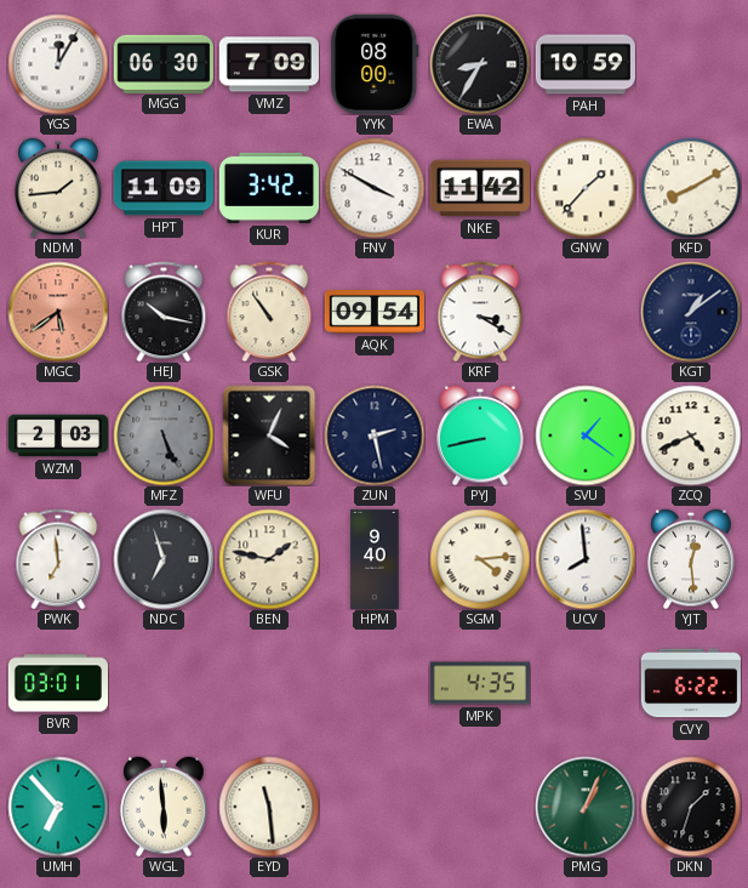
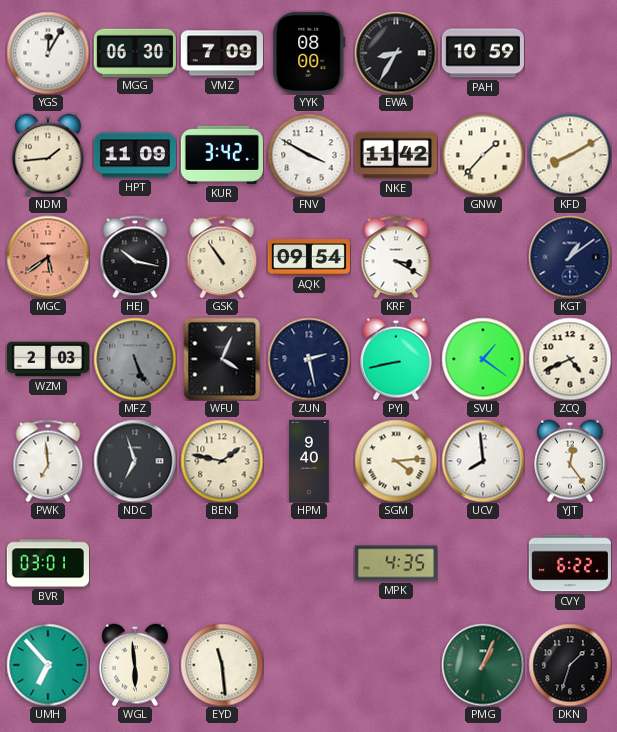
YJT: 12:29 -> 12:24 (570, 461)
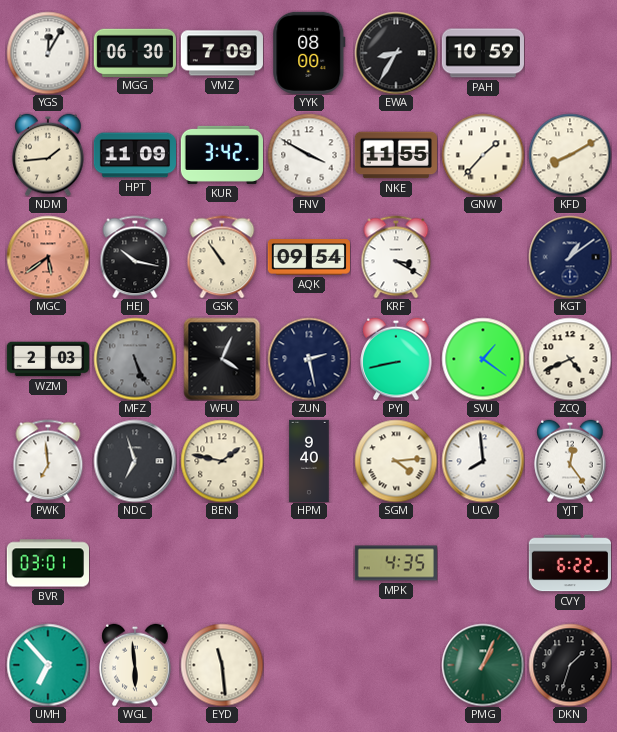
NKE: 11:42 -> 11:55 (396, 155)
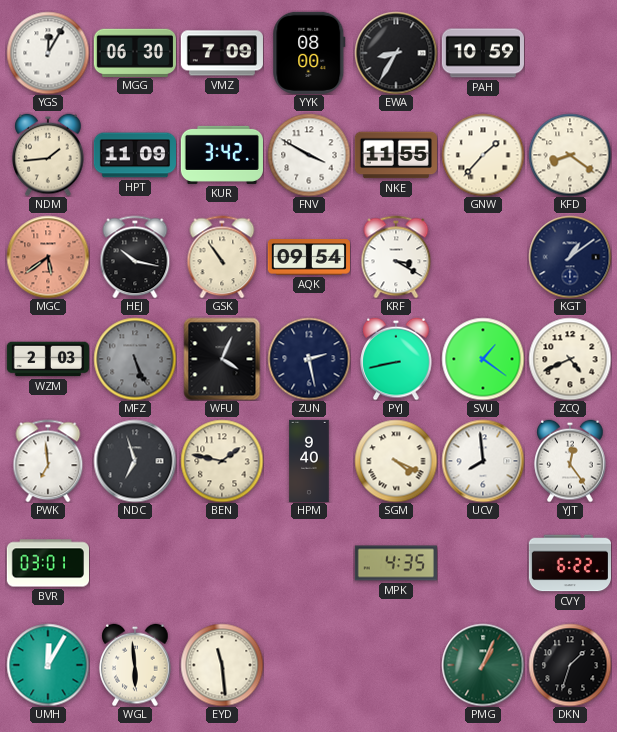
KFD: 8:10 -> 8:21 (570, 155)
SGM: 4:14 -> 4:19 (396, 461)
UMH: 6:53 -> 12:05 (48, 665)
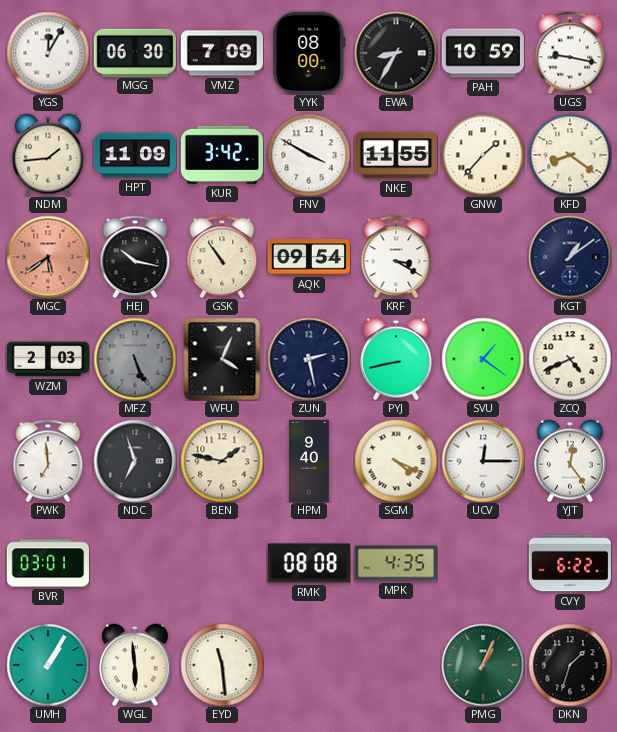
UGS: none -> 9:17 (570, 53)
UCV: 7:59 -> 12:15 (483, 461)
RMK: none -> 08:08 (309, 563)
UMH: 12:05 -> 1:05 (48, 665)
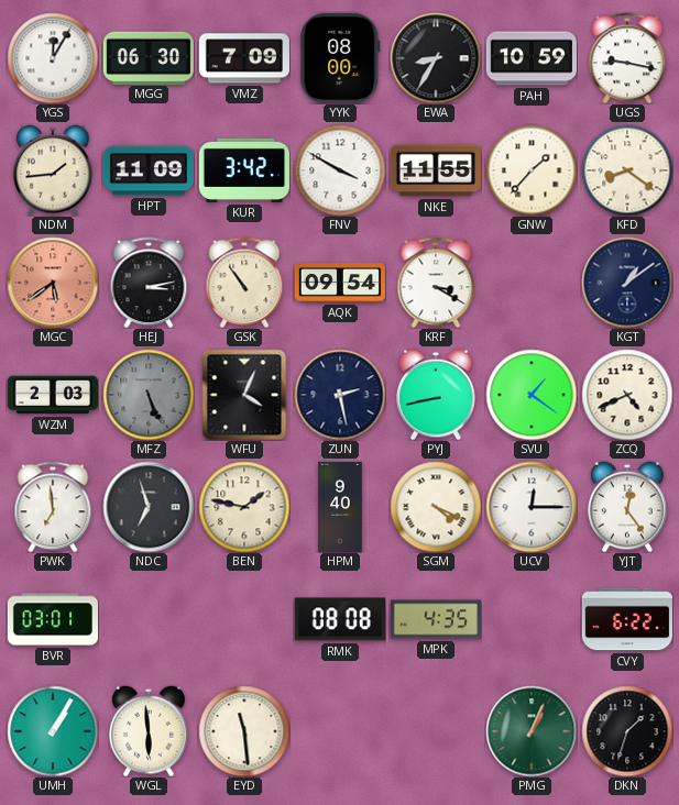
HEJ: 10:17 -> 3:13 (149, 283)
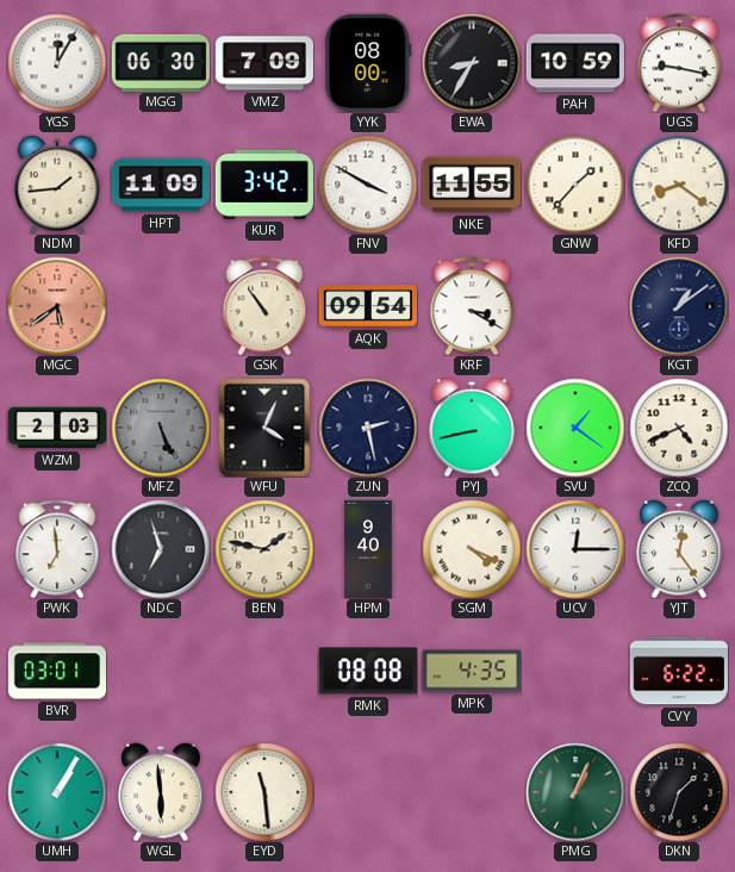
HEJ: 3:13 -> none (149, 283)
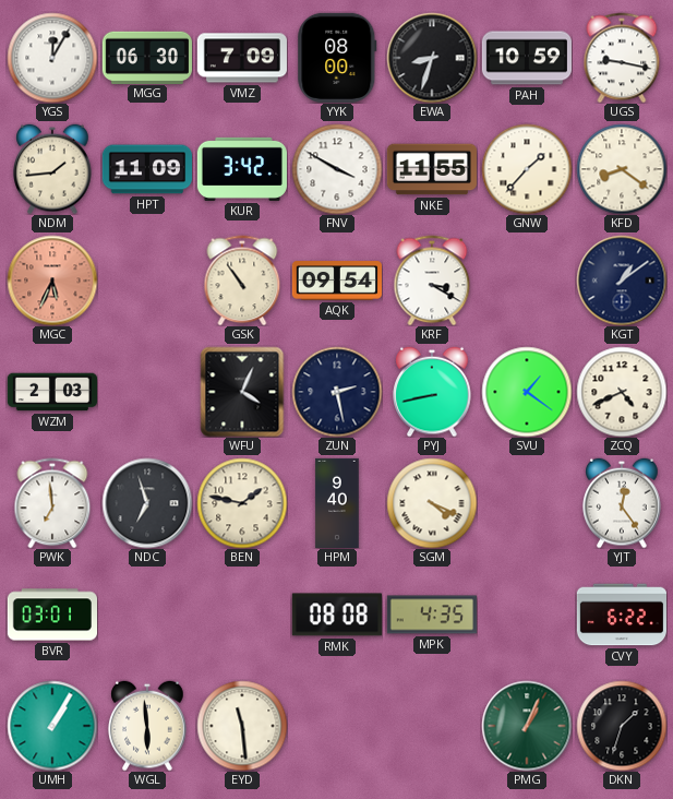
EWA: 8:35 -> 8:33 (432, 58)
MGC: 5:39 -> 5:34 (52, 281)
MFZ: 5:26 -> none (161, 428)
UCV: 12:15 -> none (575, 549)
